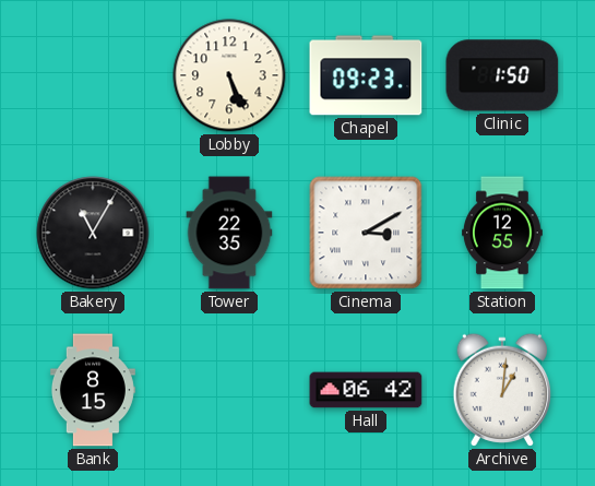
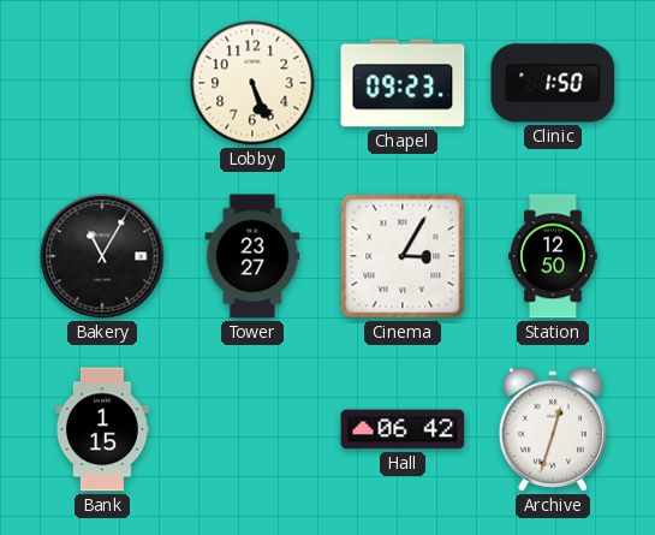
Tower: 22:35 -> 23:27 (252, 256)
Cinema: 3:10 -> 3:05 (403, 256)
Station: 12:55 -> 12:50 (554, 256)
Bank: 8:15 -> 1:15 (102, 429)
Archive: 1:01 -> 12:33 (553, 429)
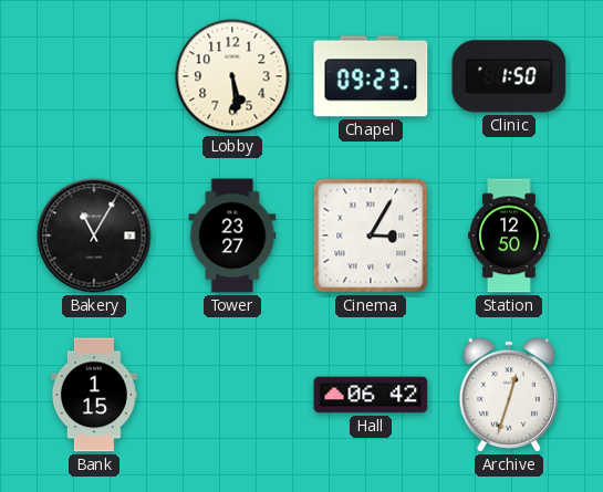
Lobby: 5:26 -> 5:29 (232, 76)
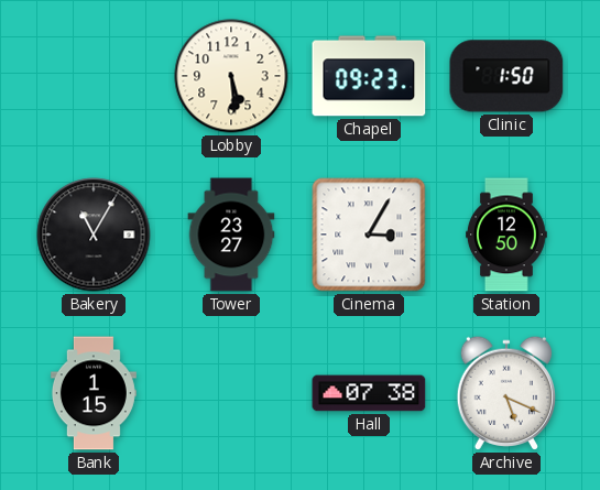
Hall: 06:42 -> 07:38 (369, 393)
Archive: 12:33 -> 5:19 (506, 393)
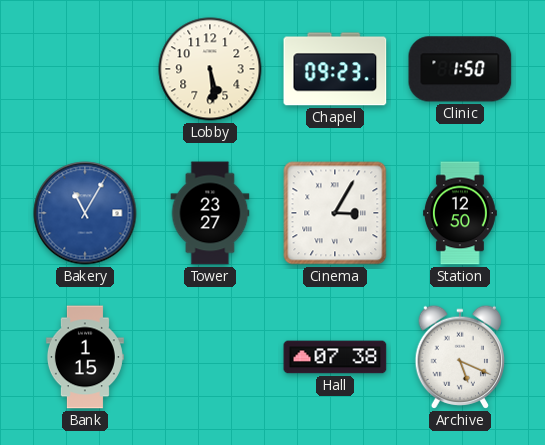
Bakery dial: black -> blue (85, 213)
